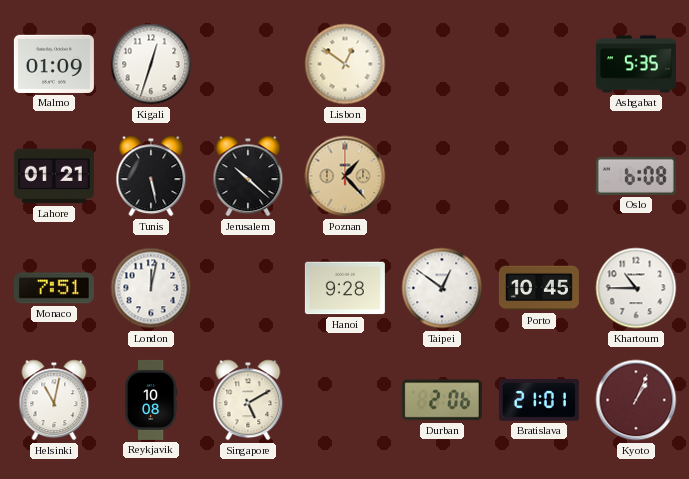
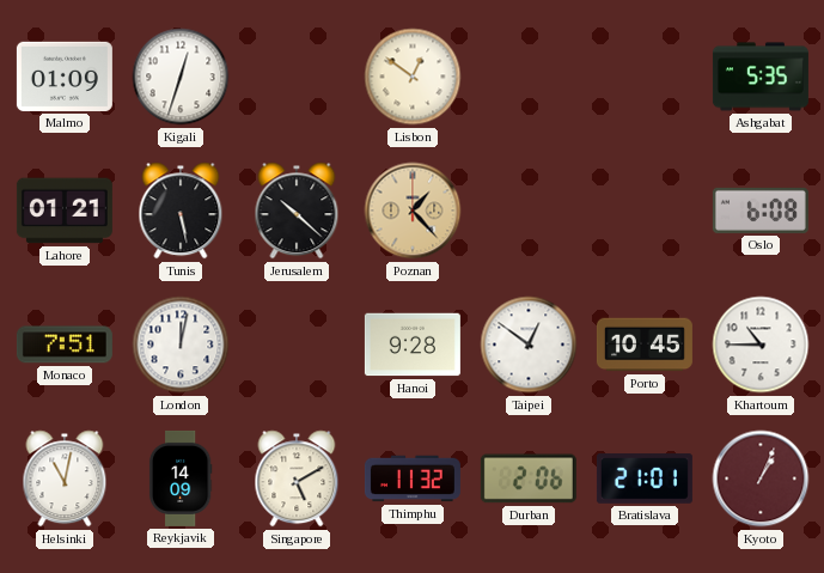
Reykjavik: 10:08 -> 14:09 (181, 478)
Thimphu: none -> 11:32 (413, 478)
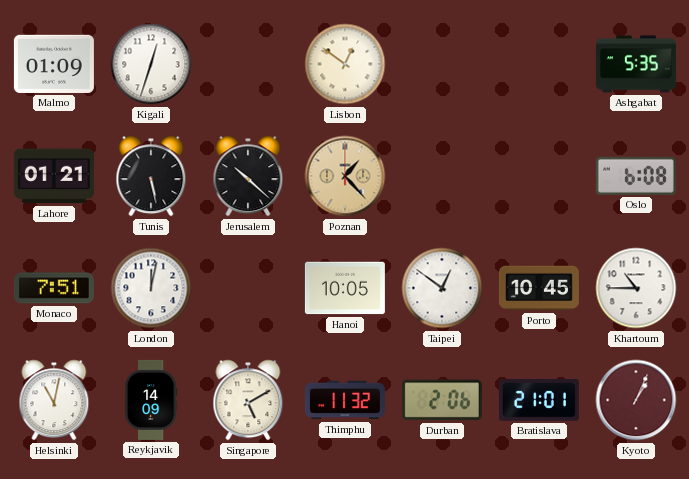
Hanoi: 9:28 -> 10:05 (345, 288)
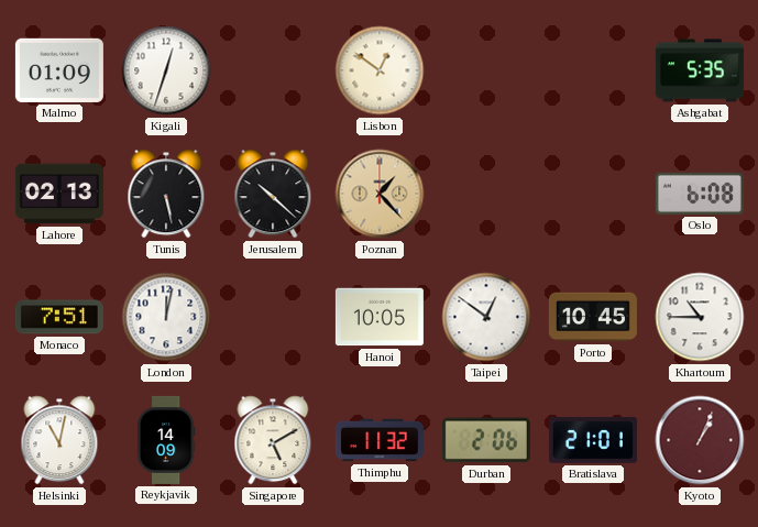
Lahore: 01:21 -> 02:13 (59, 194)
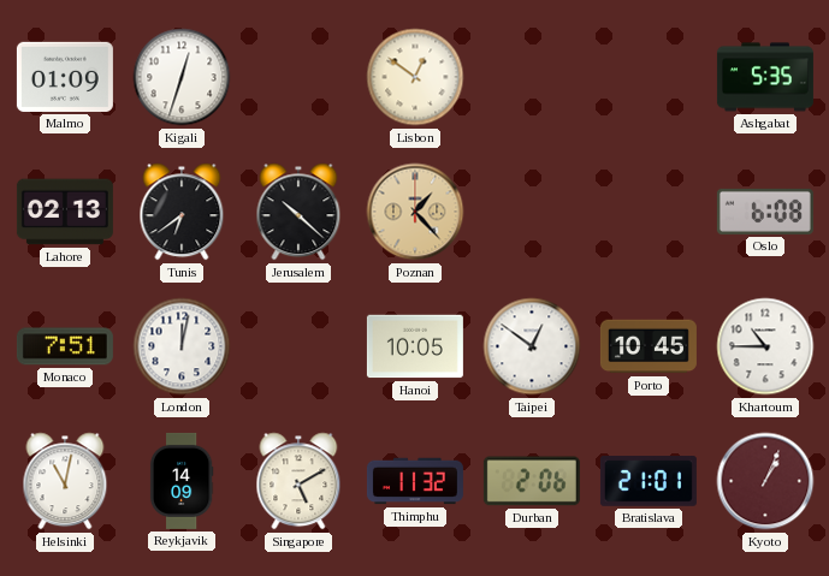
Tunis: 5:28 -> 6:39 (182, 212)
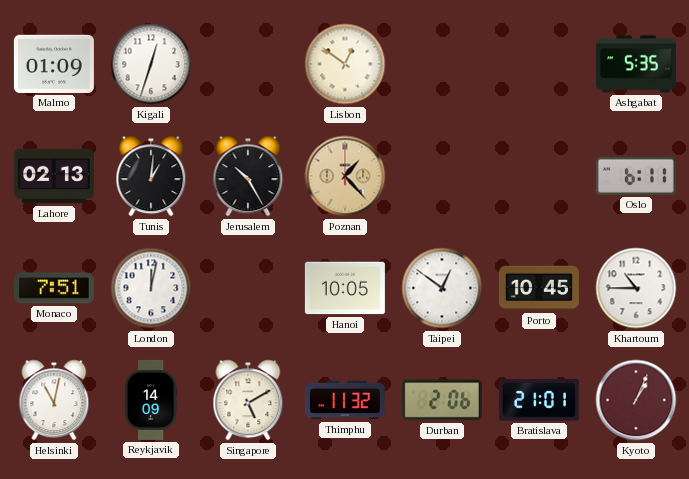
Tunis: 6:39 -> 1:01 (151, 176)
Jerusalem: 10:22 -> 10:25 (248, 176)
Oslo: 6:08 -> 6:11 (636, 176)
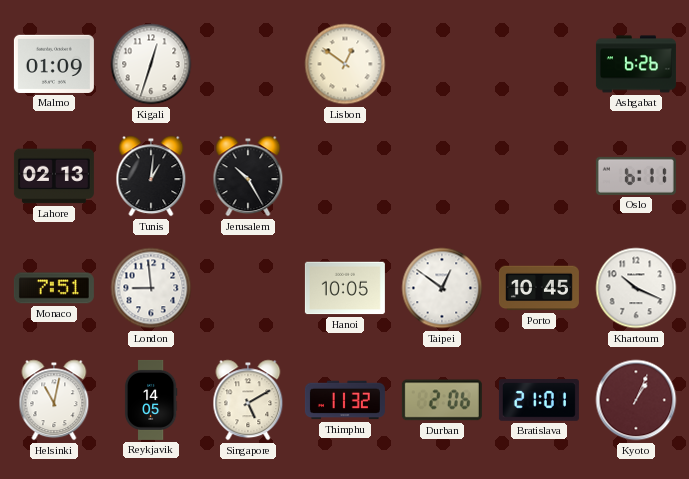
Ashgabat: 5:35 -> 6:26 (636, 64)
Poznan: 1:23 -> none (345, 176)
London: 12:02 -> 8:59 (151, 288)
Khartoum: 10:45 -> 10:19 (636, 288)
Reykjavik: 14:09 -> 14:05 (151, 400)
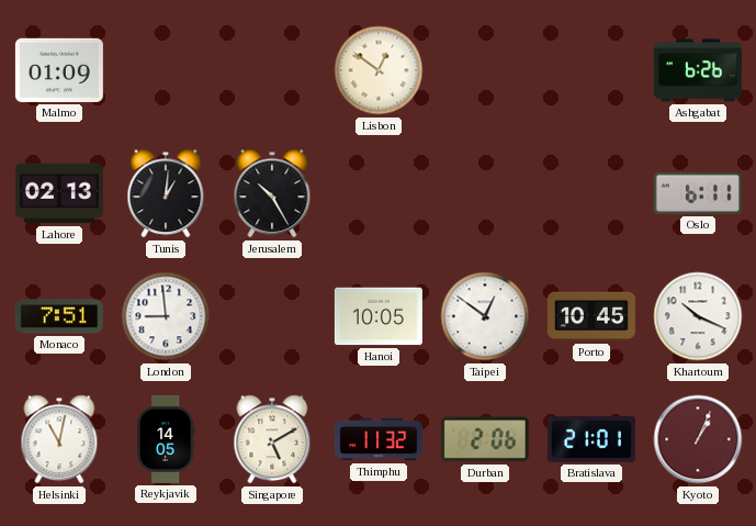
Kigali: 12:33 -> none (151, 64)
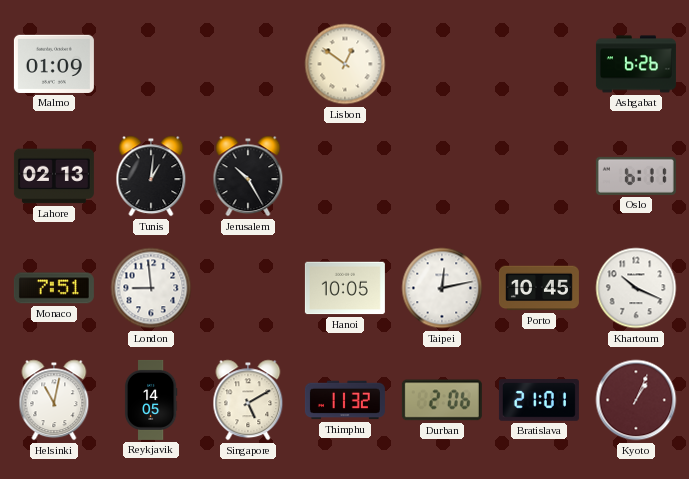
Taipei: 12:51 -> 12:13 (442, 288)
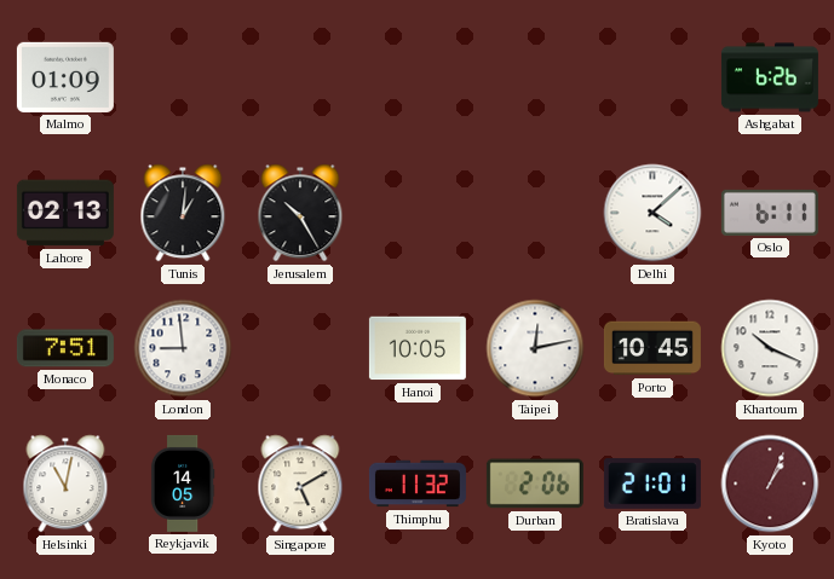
Lisbon: 12:51 -> none (345, 64)
Delhi: none -> 4:08 (652, 213)
